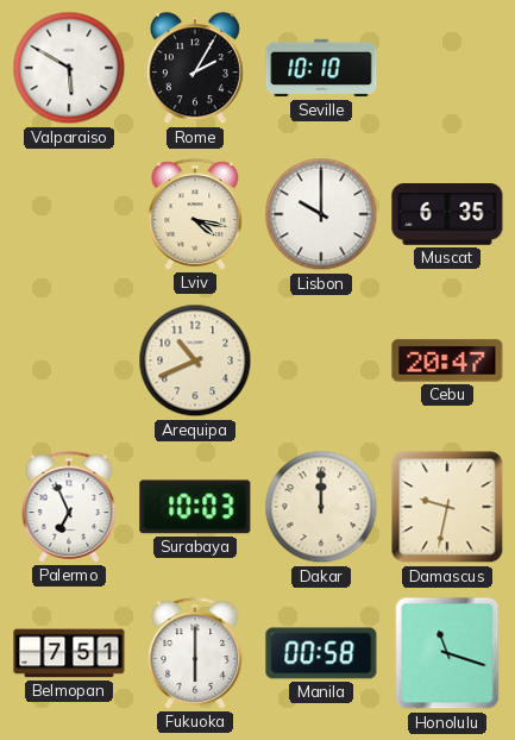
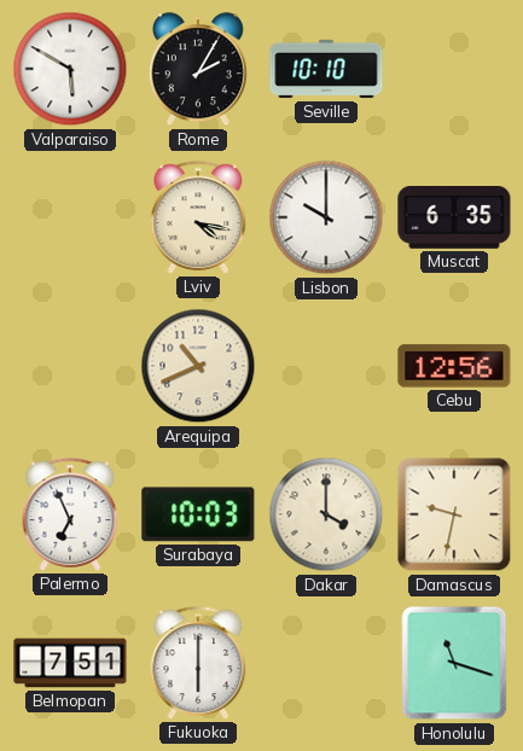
Cebu: 20:47 -> 12:56 (454, 366)
Dakar: 12:00 -> 4:00 (326, 514)
Manila: 00:58 -> none (321, 653)
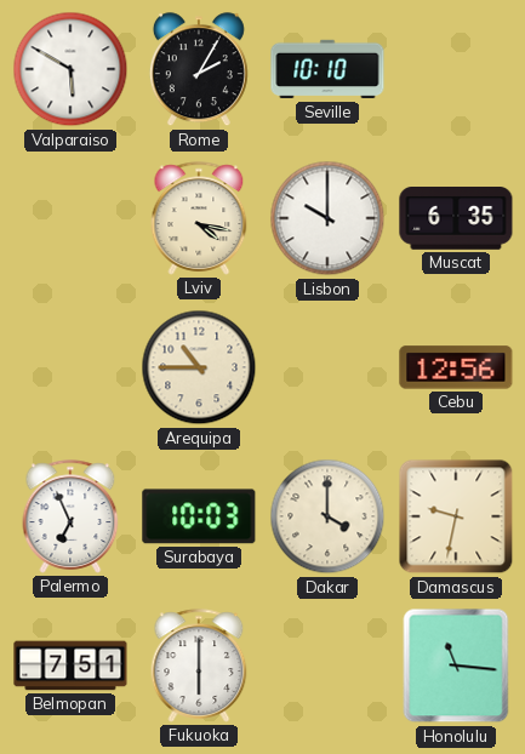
Arequipa: 10:41 -> 10:45 (199, 367)
Honolulu: 11:18 -> 11:16 (456, 666)
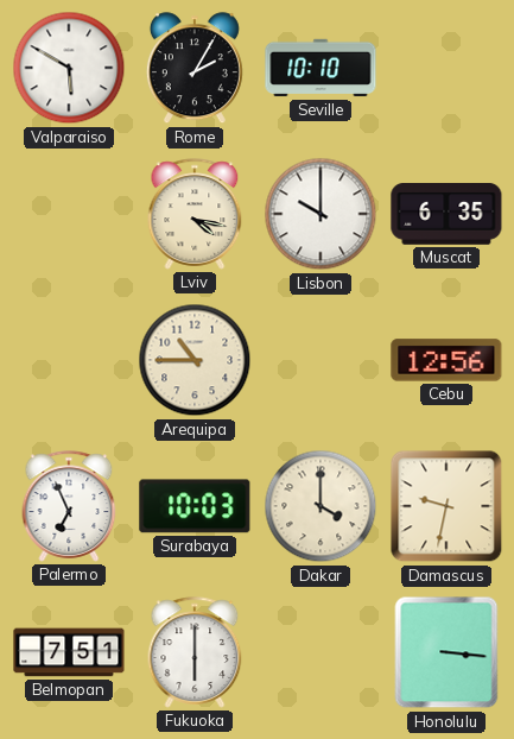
Honolulu: 11:16 -> 3:16 (446, 652)
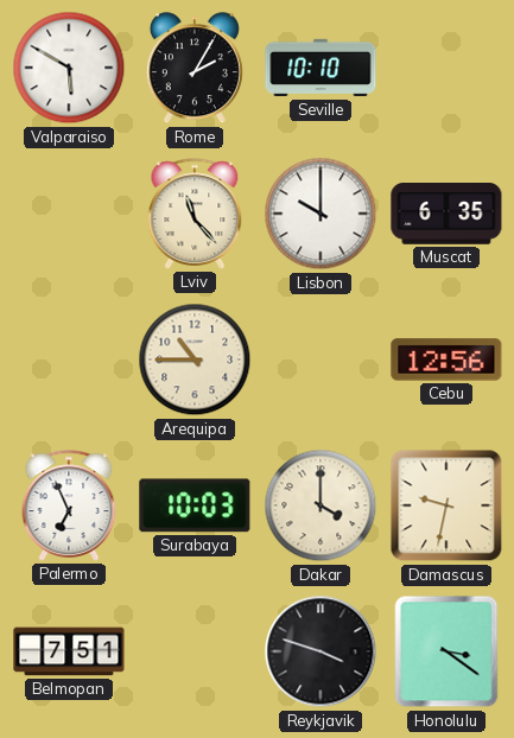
Lviv: 4:17 -> 11:23 (195, 214)
Fukuoka: 6:00 -> none (195, 652)
Reykjavik: none -> 3:48 (321, 651)
Honolulu: 3:16 -> 3:21 (446, 651)
